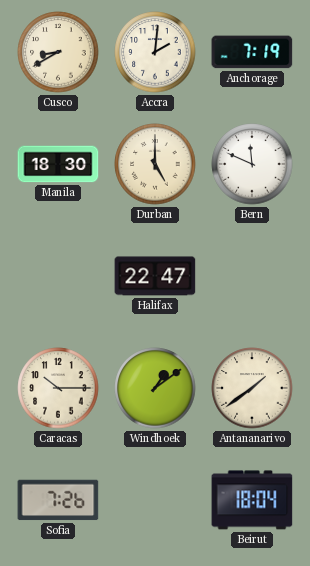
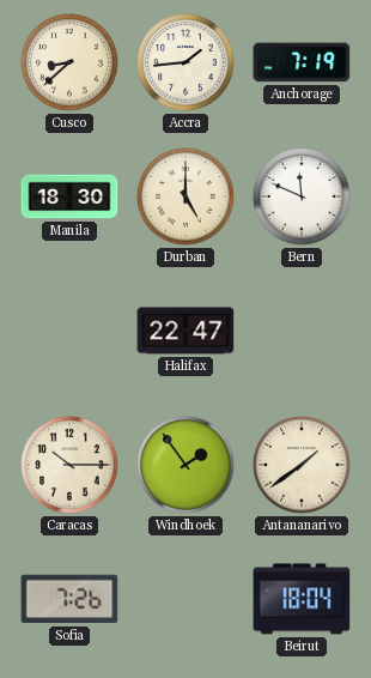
Cusco: 8:40 -> 8:38 (69, 62)
Accra: 2:01 -> 1:44 (185, 62)
Windhoek: 1:09 -> 1:54 (185, 465)
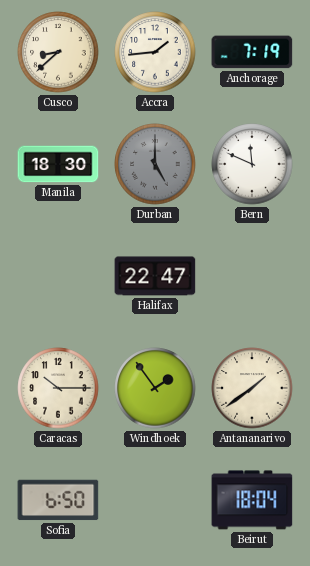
Durban dial: cream -> grey (155, 164)
Sofia: 7:26 -> 6:50 (58, 500)
